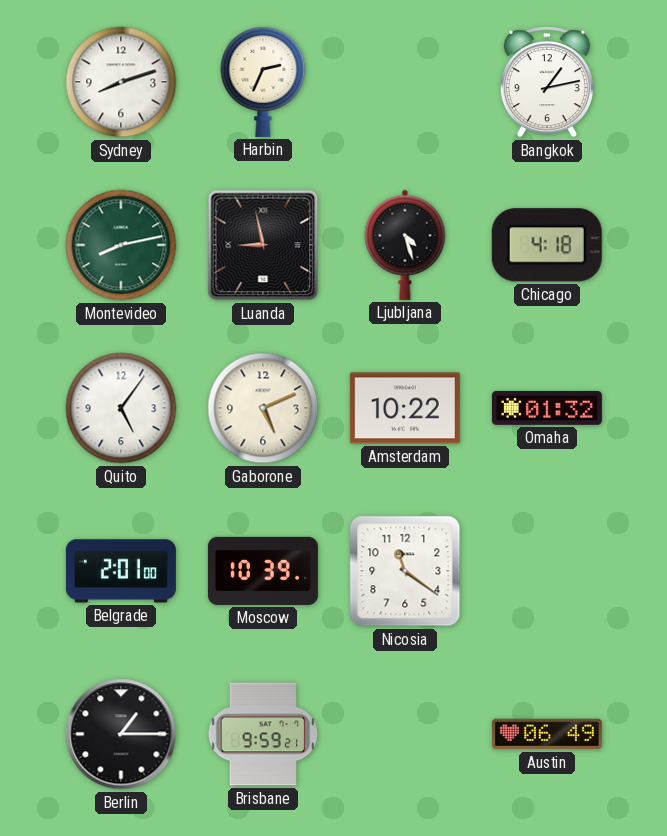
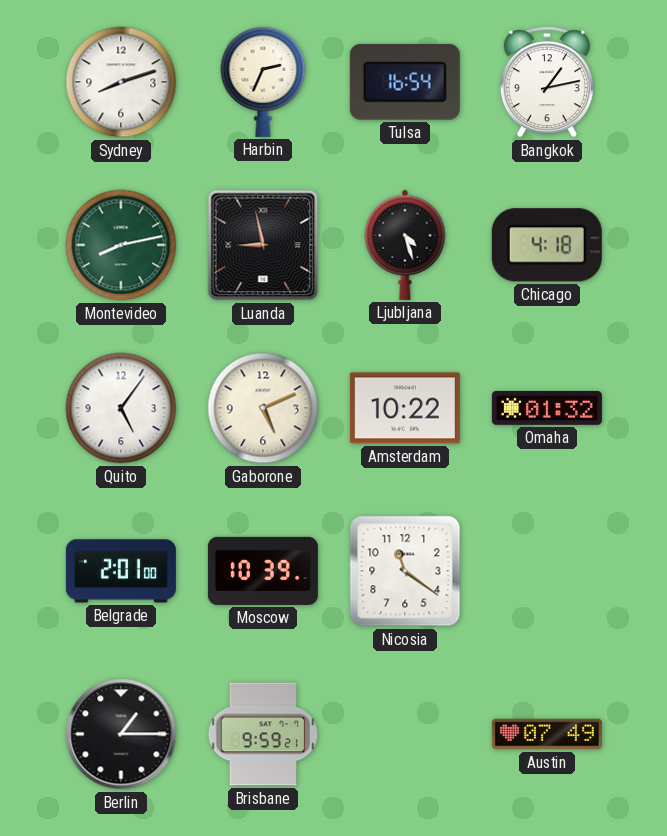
Tulsa: none -> 16:54 (405, 82)
Austin: 06:49 -> 07:49 (547, 734)
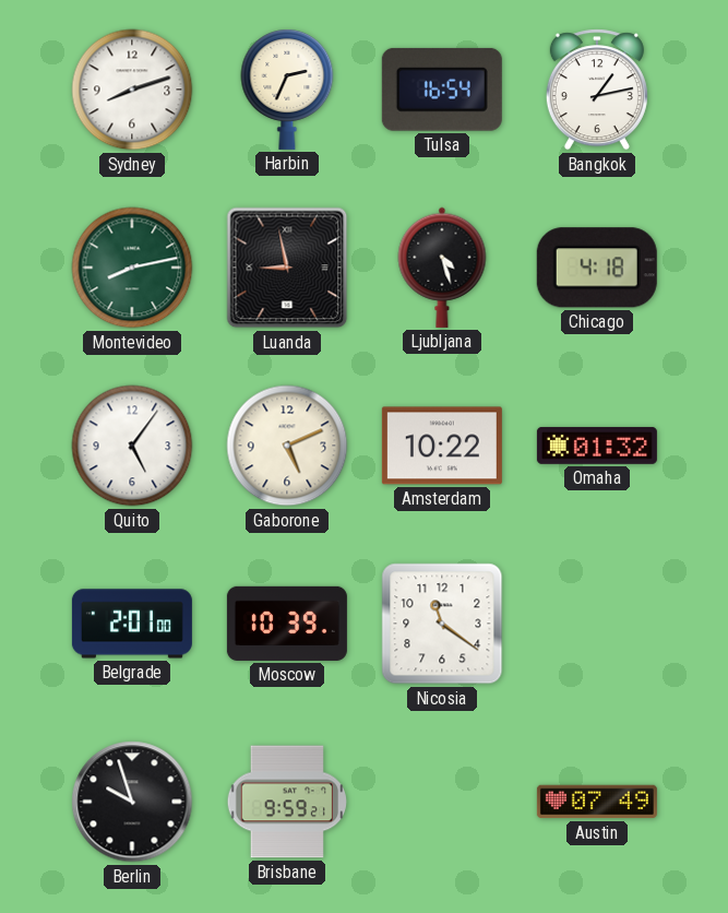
Berlin: 1:15 -> 9:57 (132, 802)
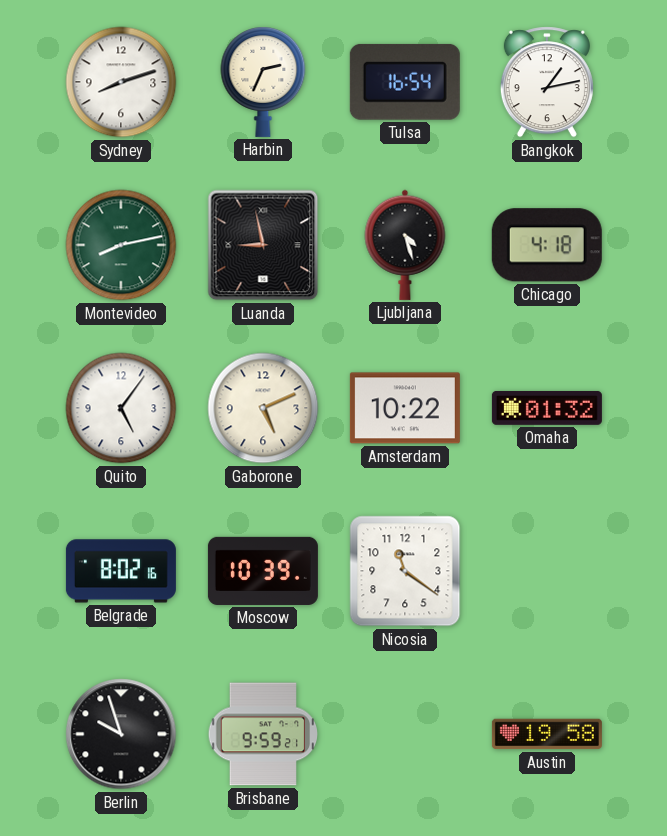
Belgrade: 2:01 -> 8:02 (121, 571)
Austin: 07:49 -> 19:58 (547, 734)
